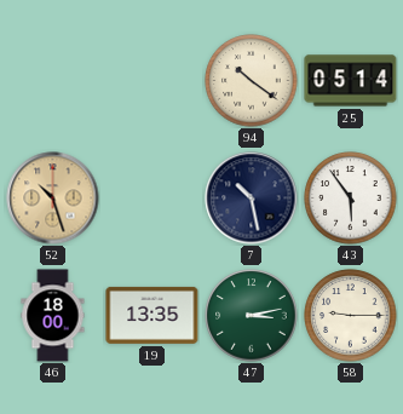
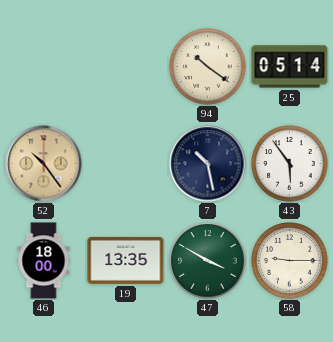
52: 10:27 -> 10:24 (44, 164)
47: 3:13 -> 3:50 (208, 261)
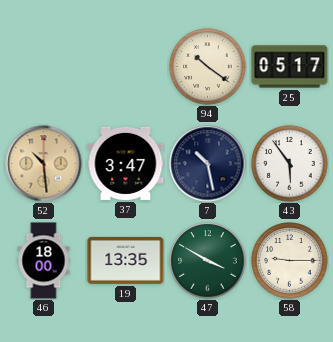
25: 05:14 -> 05:17 (290, 67)
52: 10:24 -> 10:29 (44, 164)
37: none -> 3:47 (126, 163)
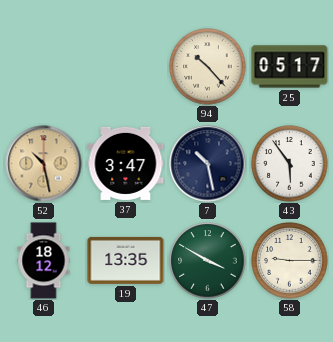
94: 10:21 -> 10:23 (208, 67)
52: 10:29 -> 10:28 (44, 164)
46: 18:00 -> 18:12 (44, 261)
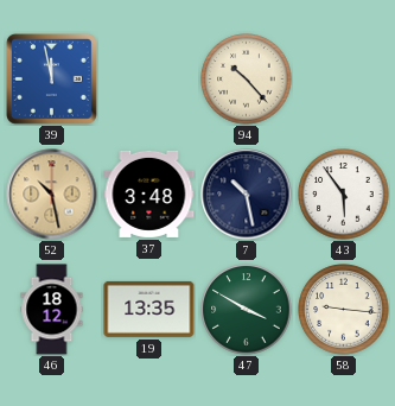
39: none -> 11:58 (51, 78)
25: 05:17 -> none (290, 67)
37: 3:47 -> 3:48 (149, 194)
58: 9:15 -> 9:16 (344, 310)
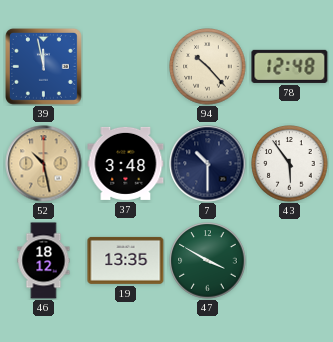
78: none -> 12:48 (290, 66)
7: 10:28 -> 10:30 (208, 164)
58: 9:16 -> none (344, 310)
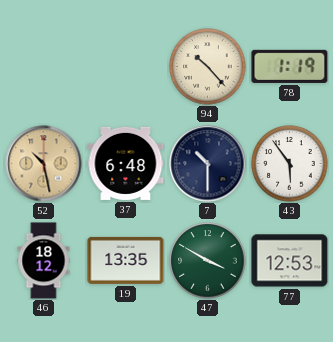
39: 11:58 -> none (43, 66)
78: 12:48 -> 1:19 (290, 66)
37: 3:48 -> 6:48 (126, 163)
77: none -> 12:53 (290, 261)
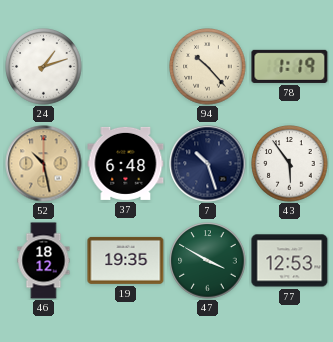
24: none -> 1:12 (44, 67)
7: 10:30 -> 10:27 (208, 164)
19: 13:35 -> 19:35 (126, 260)
